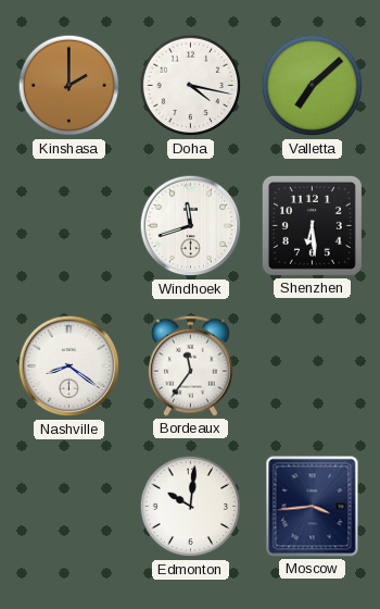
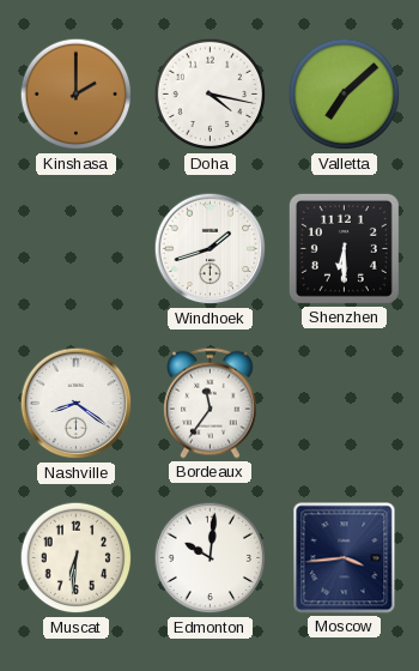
Windhoek: 11:42 -> 1:42 (211, 249)
Shenzhen: 6:29 -> 6:30 (344, 248)
Muscat: none -> 6:31 (77, 558)
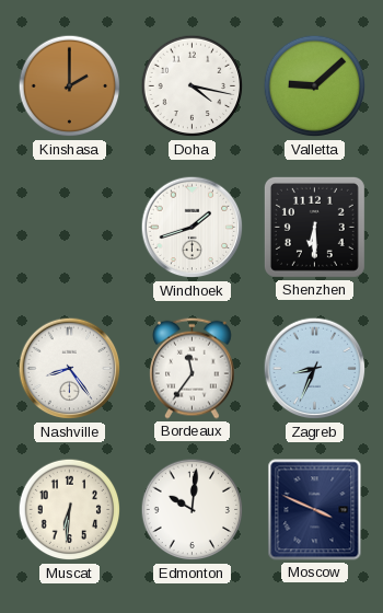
Valletta: 7:08 -> 9:08 (315, 86)
Nashville: 8:21 -> 8:24 (70, 369)
Zagreb: none -> 8:34 (315, 369)
Moscow: 3:44 -> 3:49 (315, 510)
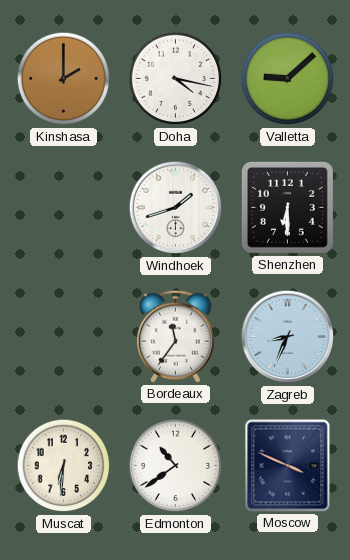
Nashville: 8:24 -> none (70, 369)
Edmonton: 10:01 -> 10:39 (176, 466)
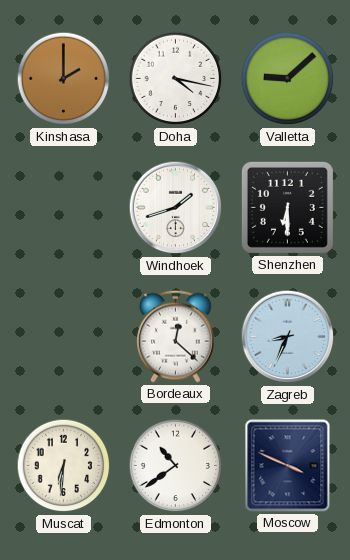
Bordeaux: 11:36 -> 12:22 (176, 336)
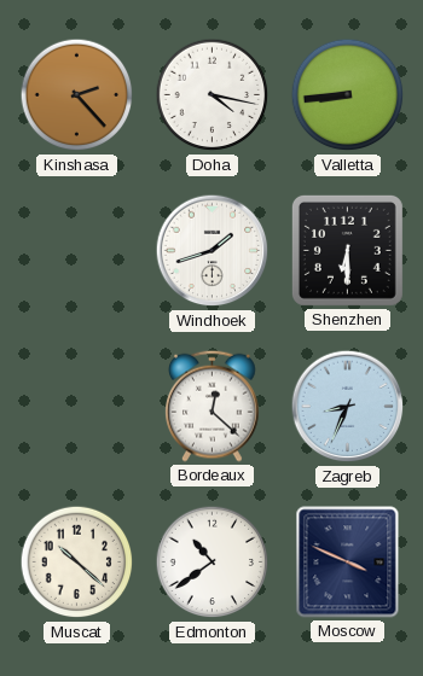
Kinshasa: 2:00 -> 2:23 (77, 95)
Valletta: 9:08 -> 8:44 (348, 95)
Muscat: 6:31 -> 10:22 (77, 563)
